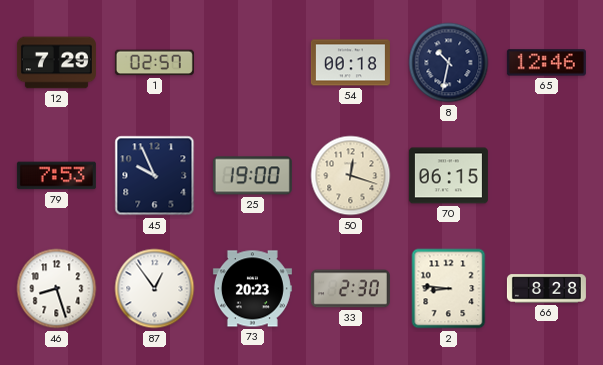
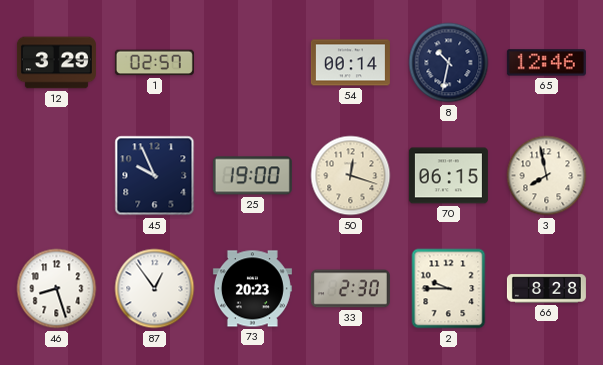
12: 7:29 -> 3:29 (56, 63)
54: 00:18 -> 00:14 (350, 63)
79: 7:53 -> none (56, 176)
3: none -> 7:58 (547, 176)
2: 8:46 -> 9:45 (449, 289)
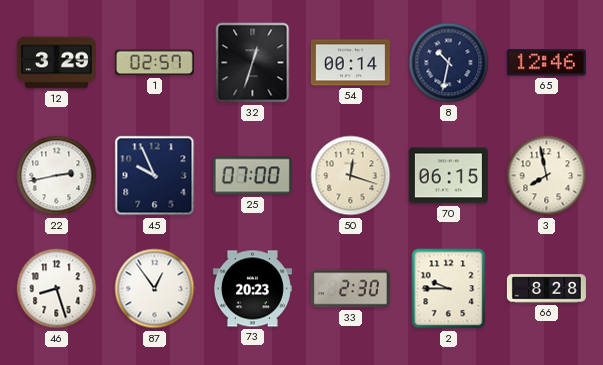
32: none -> 12:33 (253, 63)
22: none -> 2:43 (57, 176)
25: 19:00 -> 07:00 (252, 176)
